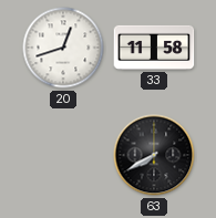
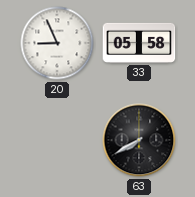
20: 12:42 -> 8:56 (57, 43)
33: 11:58 -> 05:58 (139, 43)
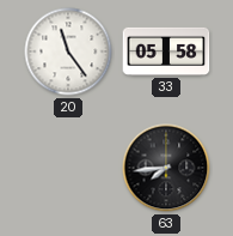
20: 8:56 -> 11:24 (68, 52)
63: 7:40 -> 7:44 (166, 168)
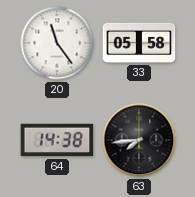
64: none -> 14:38 (57, 140)
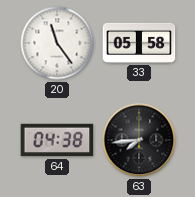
64: 14:38 -> 04:38 (57, 140)
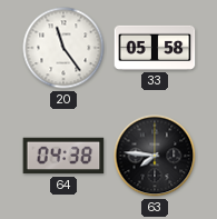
63: 7:44 -> 7:46 (155, 156)
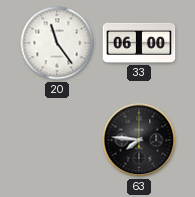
33: 05:58 -> 06:00 (139, 43)
64: 04:38 -> none (63, 156)
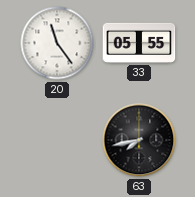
33: 06:00 -> 05:55 (139, 43)
63: 7:46 -> 7:43 (139, 140)
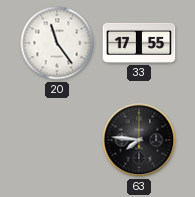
33: 05:55 -> 17:55 (139, 43)
63: 7:43 -> 7:46 (139, 140)
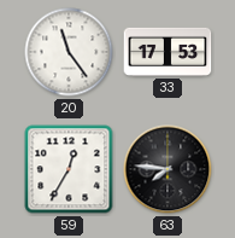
33: 17:55 -> 17:53 (168, 52)
59: none -> 12:35 (69, 169)
